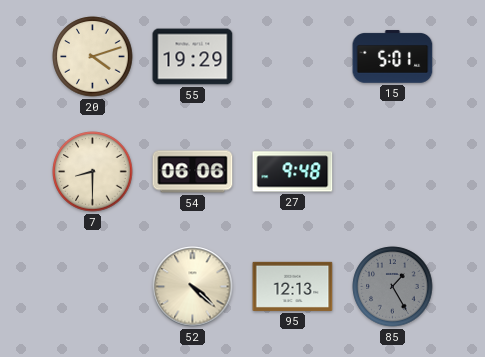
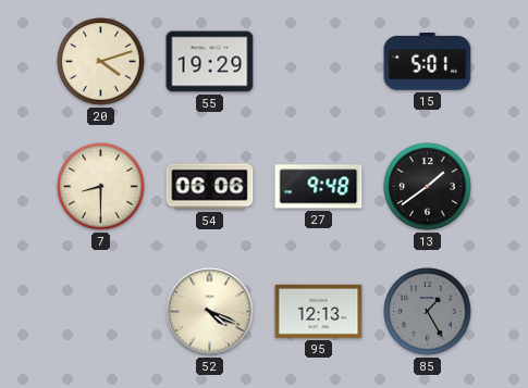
13: none -> 1:39 (428, 187)
52: 4:22 -> 4:19 (210, 312)
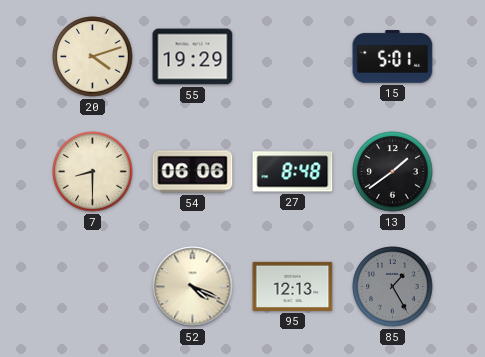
27: 9:48 -> 8:48 (293, 172)
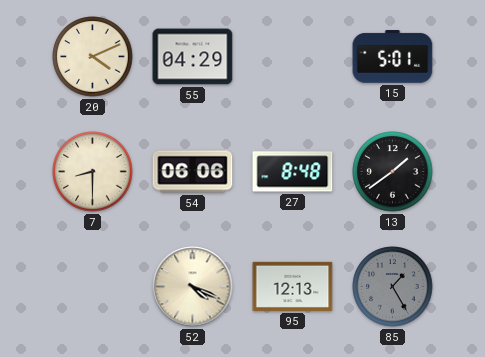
20: 4:12 -> 4:11 (93, 57)
55: 19:29 -> 04:29 (193, 57)
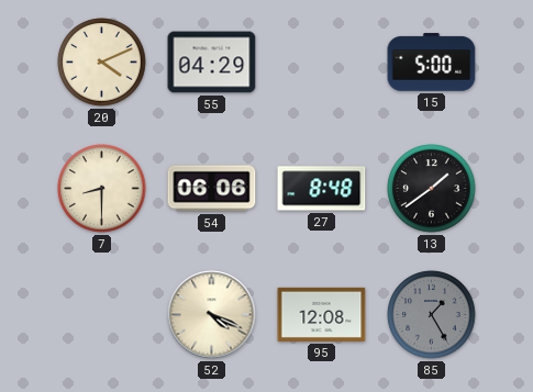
15: 5:01 -> 5:00 (432, 63)
95: 12:13 -> 12:08 (322, 314)
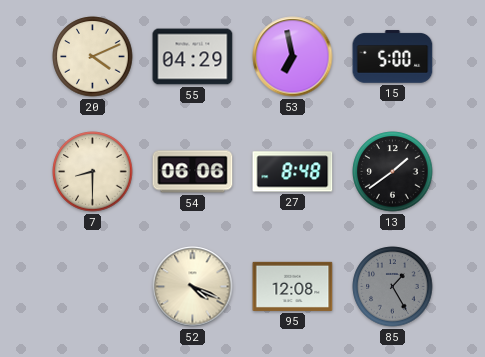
53: none -> 6:58 (293, 57)
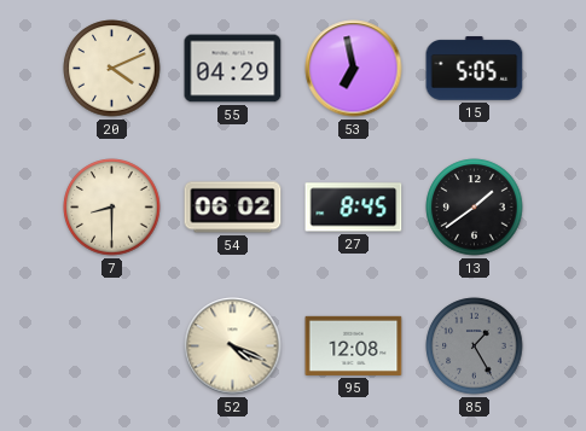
15: 5:00 -> 5:05 (475, 69)
54: 06:06 -> 06:02 (233, 208)
27: 8:48 -> 8:45 (354, 208)
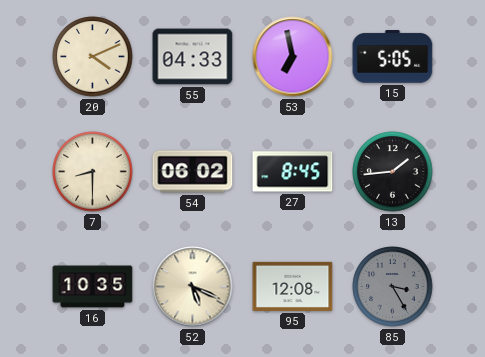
55: 04:29 -> 04:33 (193, 57)
13: 1:39 -> 1:44 (393, 172)
16: none -> 10:35 (93, 287)
52: 4:19 -> 5:19 (193, 287)
85: 1:25 -> 3:25 (393, 287)
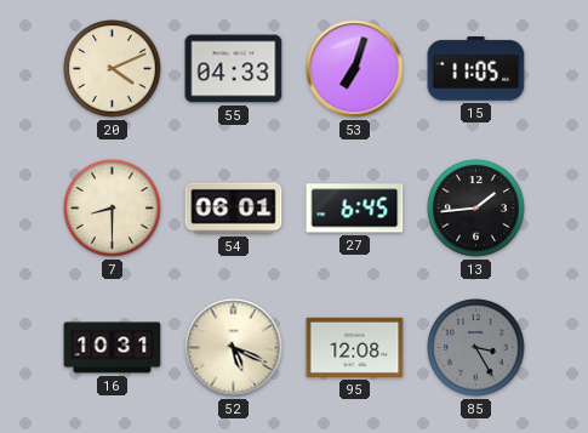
53: 6:58 -> 7:03 (355, 69)
15: 5:05 -> 11:05 (476, 69)
54: 06:02 -> 06:01 (234, 209)
27: 8:45 -> 6:45 (355, 209)
16: 10:35 -> 10:31 (113, 348)
